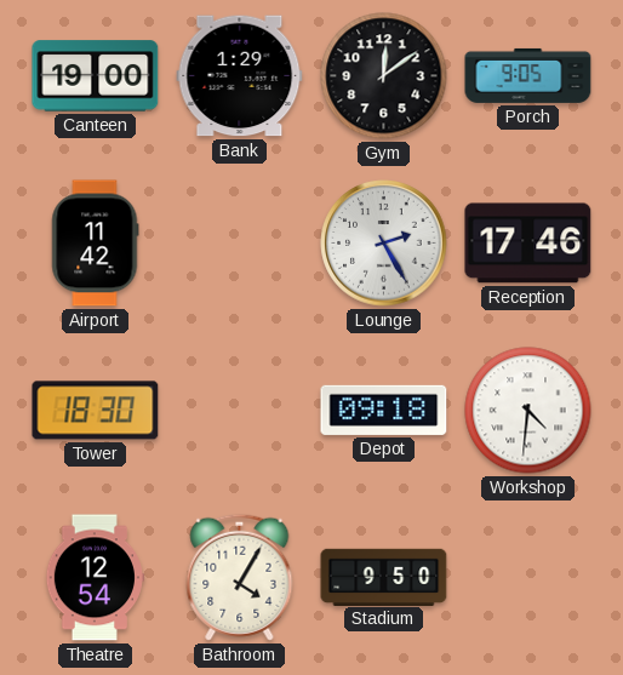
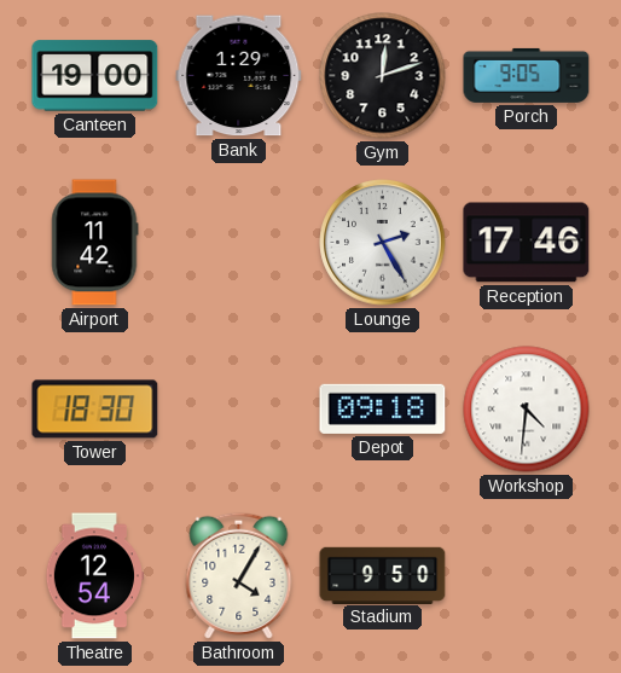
Gym: 12:09 -> 12:12 (383, 76)
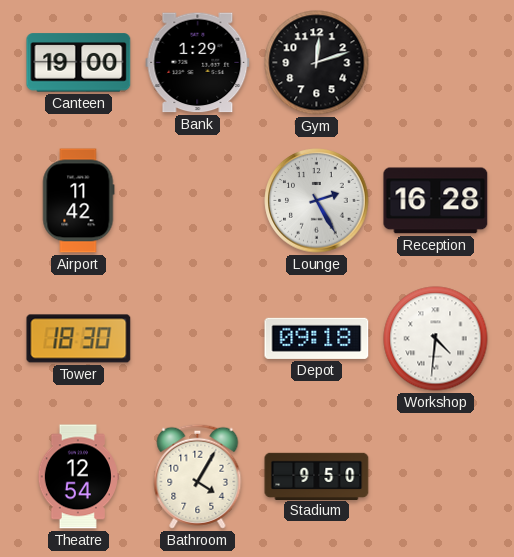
Porch: 9:05 -> none (527, 75)
Reception: 17:46 -> 16:28 (436, 201)
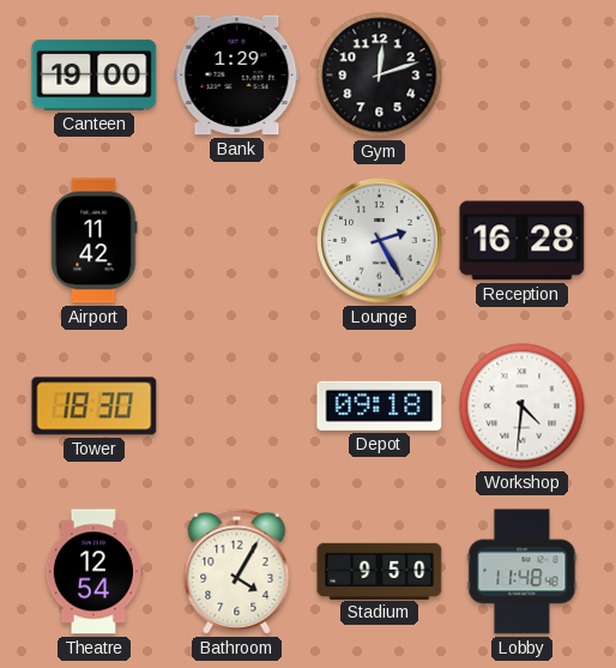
Lobby: none -> 11:48 (523, 572)
